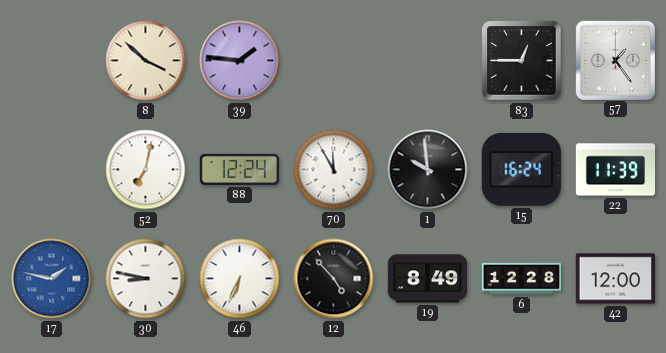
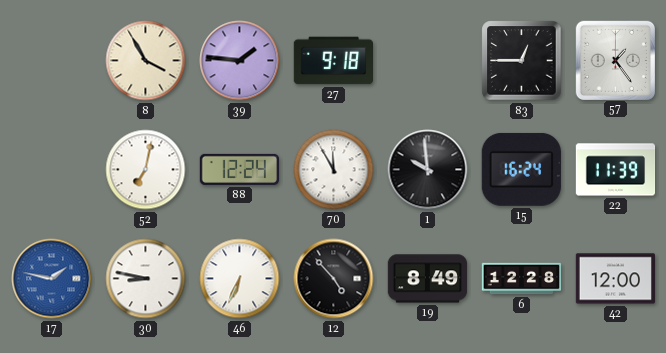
8: 3:52 -> 3:55 (146, 61)
27: none -> 9:18 (333, 61)
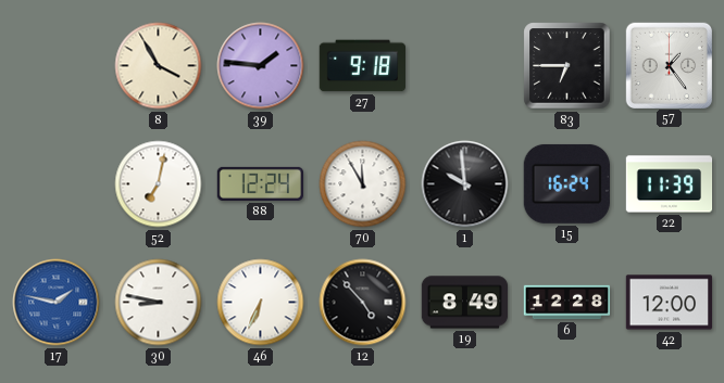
83: 12:45 -> 6:45 (567, 66)
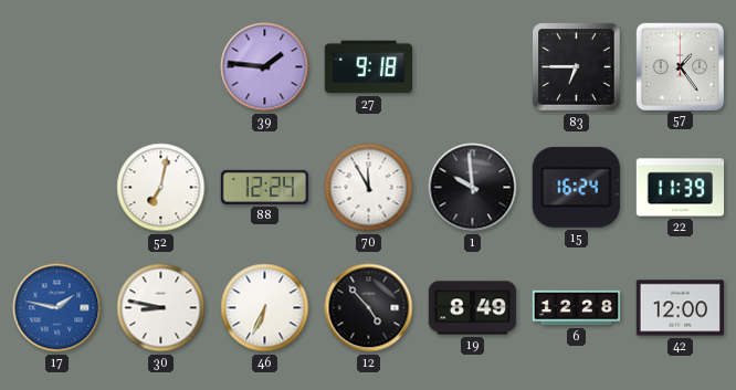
8: 3:55 -> none (159, 66)
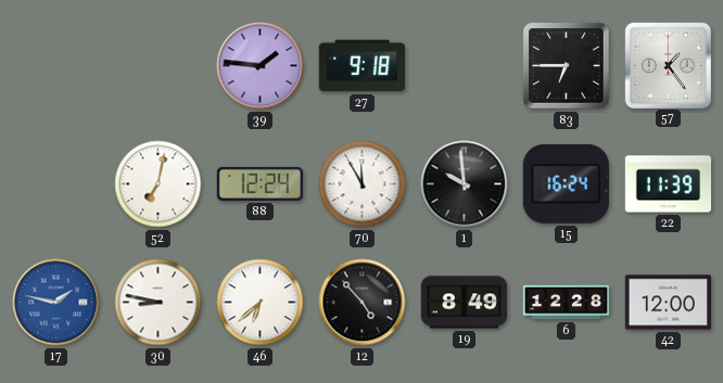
46: 6:34 -> 6:38 (261, 303)
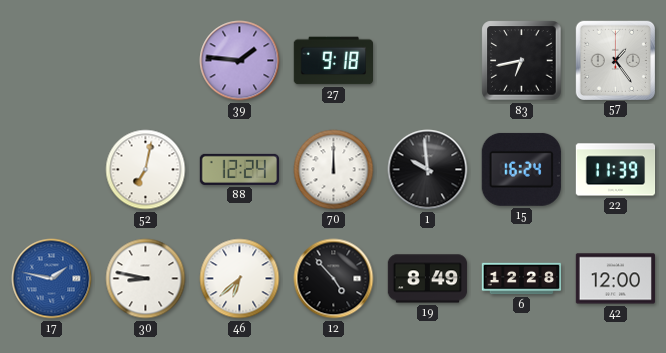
83: 6:45 -> 6:43 (522, 61)
70: 11:55 -> 12:00 (334, 170)
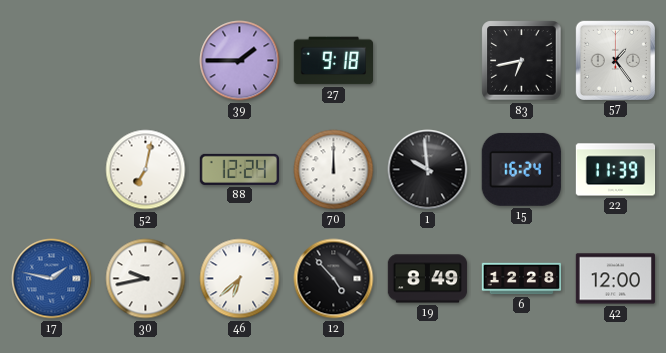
39: 1:46 -> 1:45 (240, 61)
30: 8:47 -> 9:43 (146, 279)
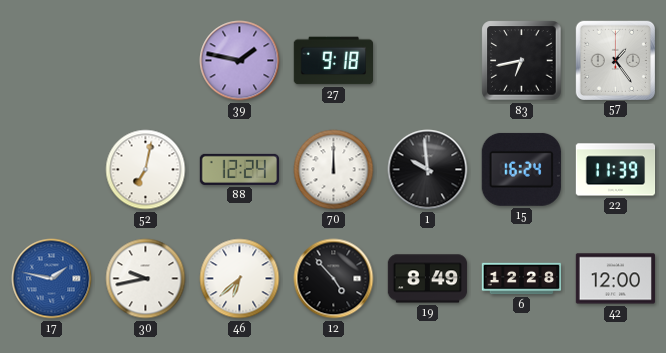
39: 1:45 -> 1:47 (240, 61)
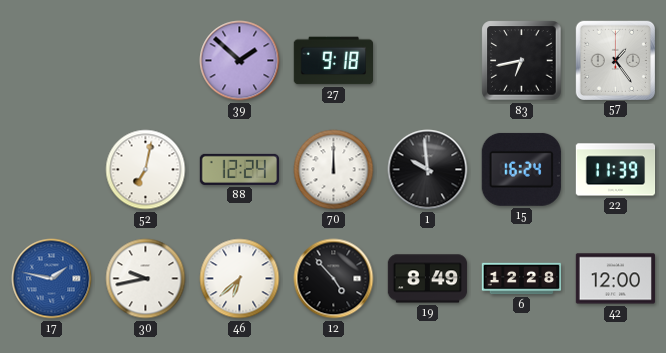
39: 1:47 -> 1:52 (240, 61)
